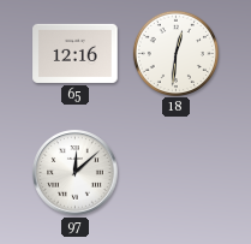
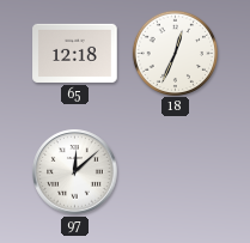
65: 12:16 -> 12:18 (75, 53)
18: 12:31 -> 12:34 (175, 53)
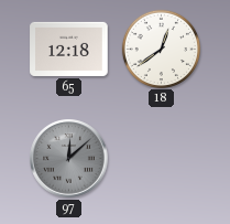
18: 12:34 -> 12:39 (161, 49)
97 dial: white -> grey (69, 159)
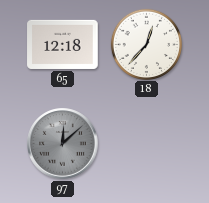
18: 12:39 -> 12:37 (146, 44)
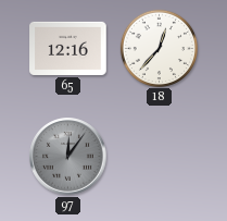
65: 12:18 -> 12:16 (68, 48)
97: 12:08 -> 12:06 (68, 157)
